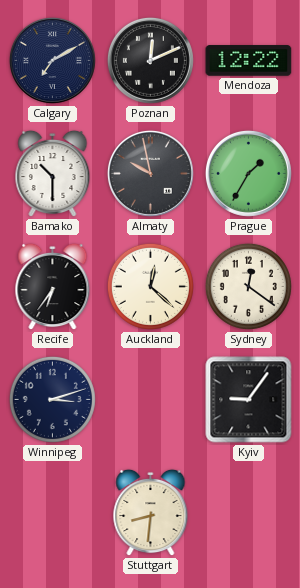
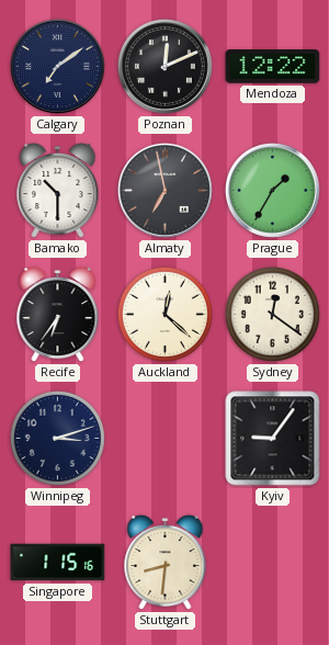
Calgary: 7:10 -> 7:09 (57, 66)
Almaty: 9:58 -> 6:58 (164, 190)
Singapore: none -> 1:15 (58, 563)
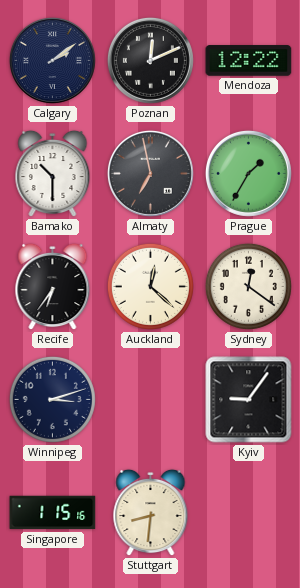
Calgary: 7:09 -> 2:09 (52, 60)
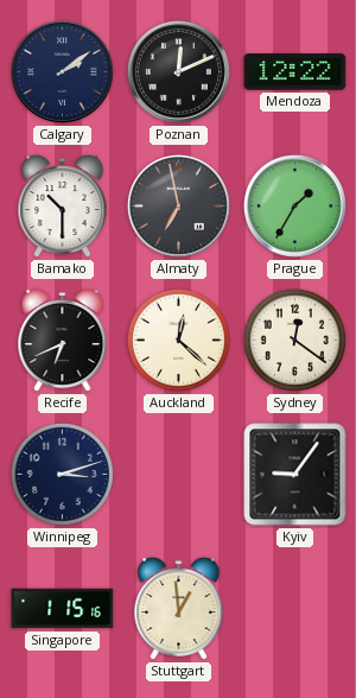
Recife: 6:36 -> 6:41 (63, 341)
Stuttgart: 8:31 -> 12:59 (179, 609)
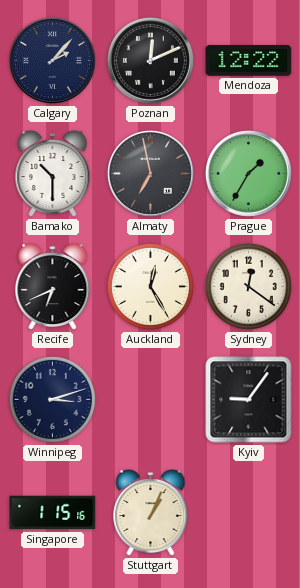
Calgary: 2:09 -> 2:07 (52, 60)
Auckland: 12:22 -> 12:25 (150, 286)
Stuttgart: 12:59 -> 1:04 (151, 513)
